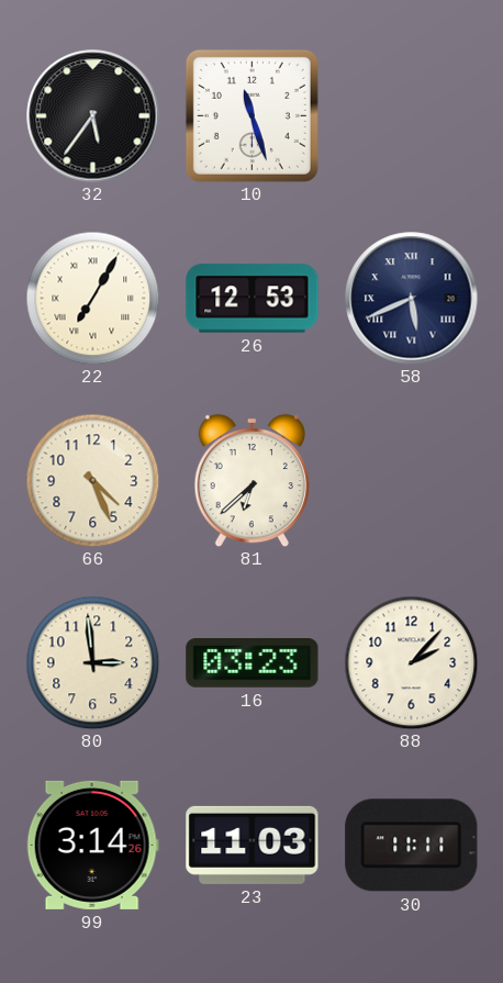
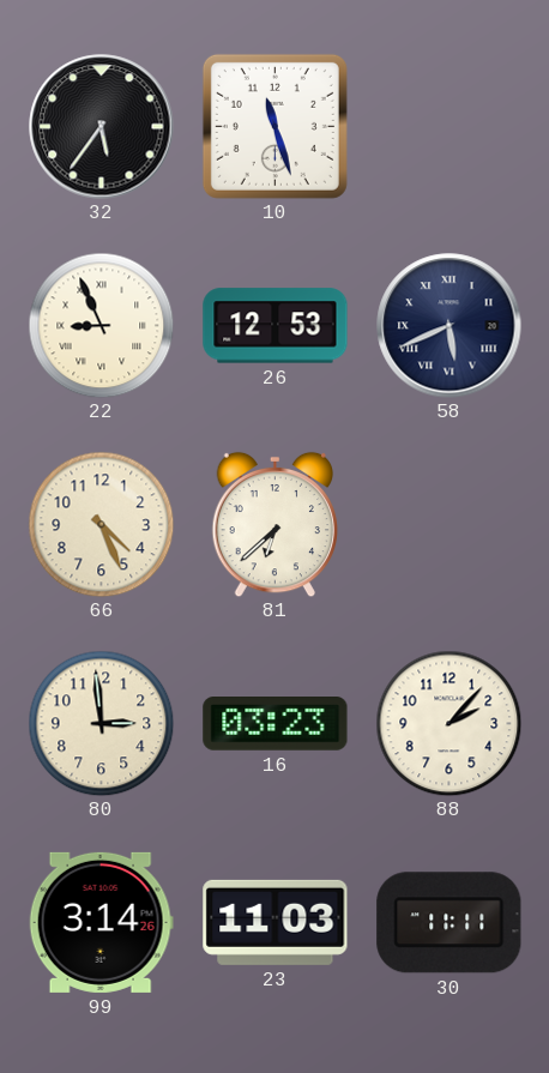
22: 7:05 -> 8:56 (101, 325)
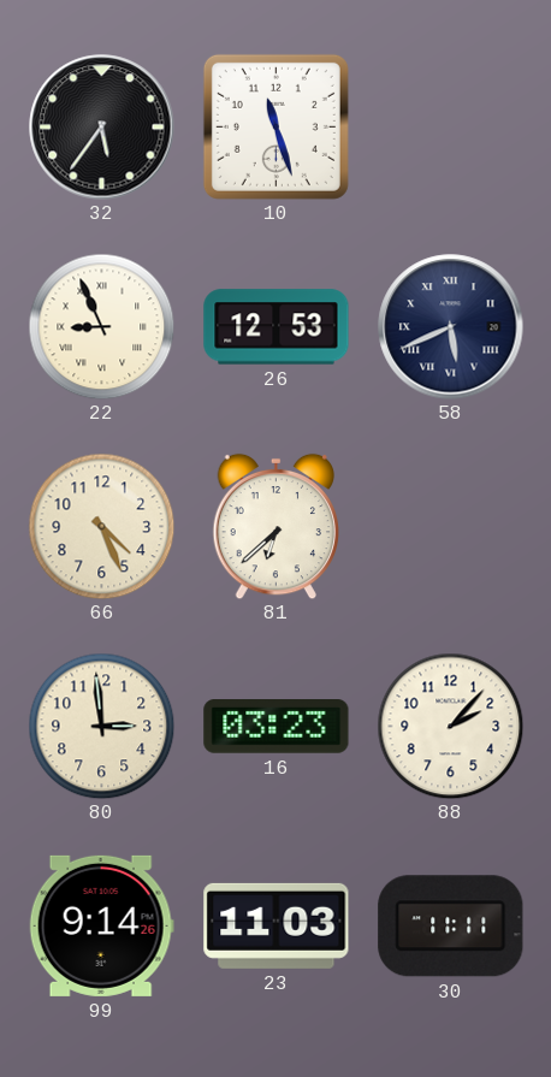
99: 3:14 -> 9:14 (101, 925)
